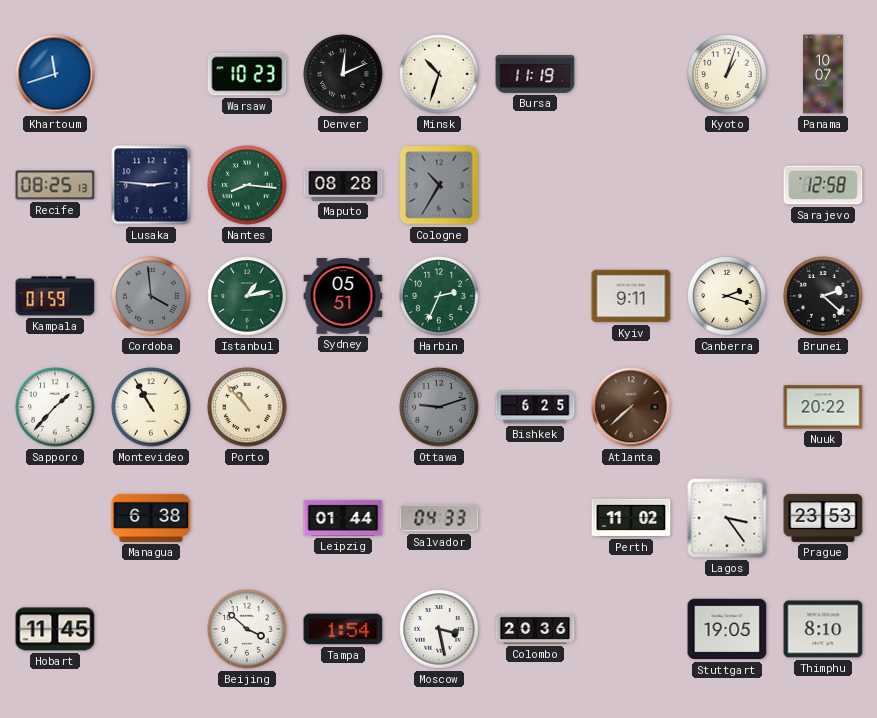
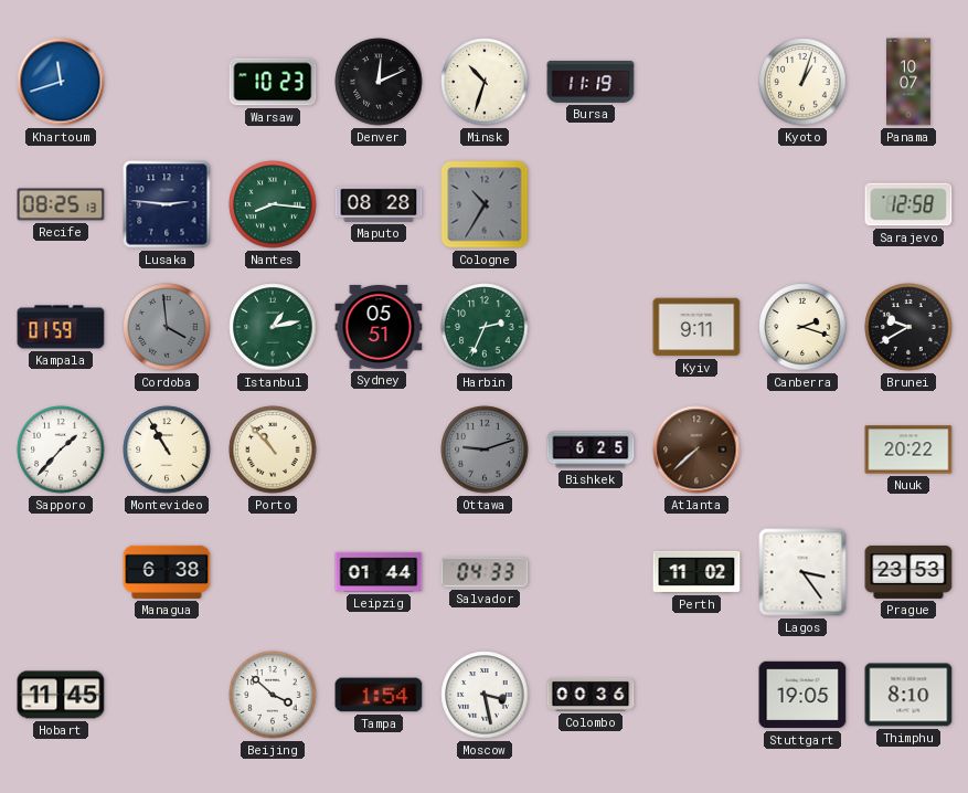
Brunei: 2:22 -> 9:40 (908, 327)
Colombo: 20:36 -> 00:36 (591, 695)
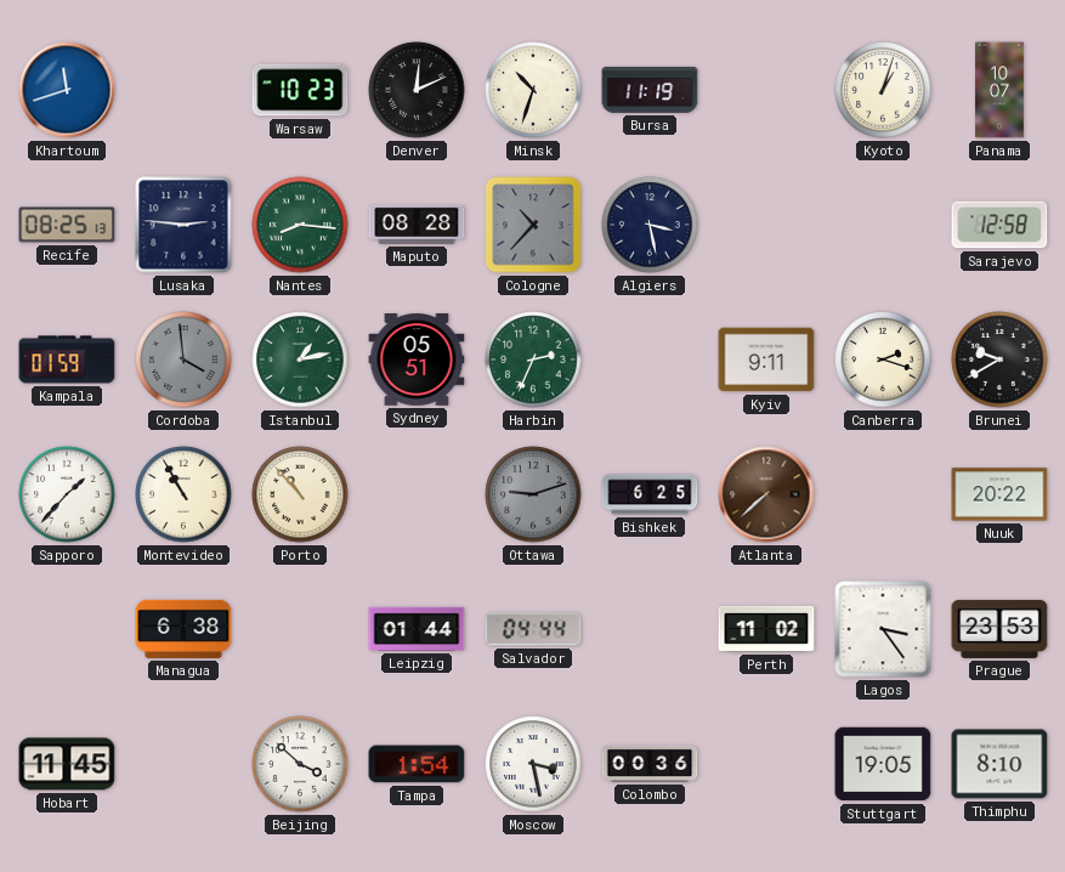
Cologne: 10:35 -> 10:37 (533, 225)
Algiers: none -> 3:28 (650, 225)
Salvador: 04:33 -> 04:44 (533, 629)
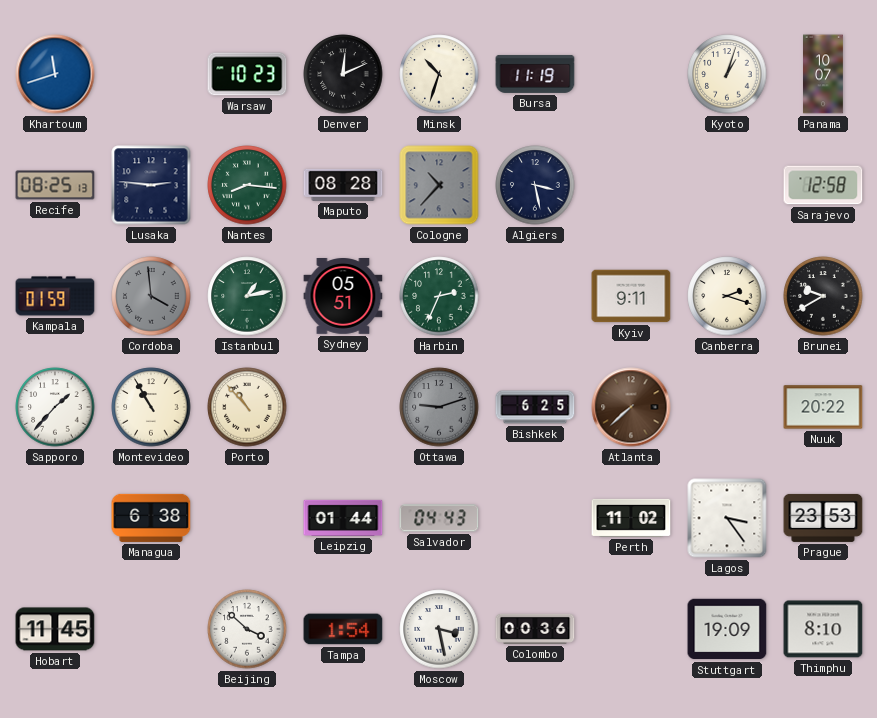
Salvador: 04:44 -> 04:43 (439, 518)
Stuttgart: 19:05 -> 19:09 (727, 629)
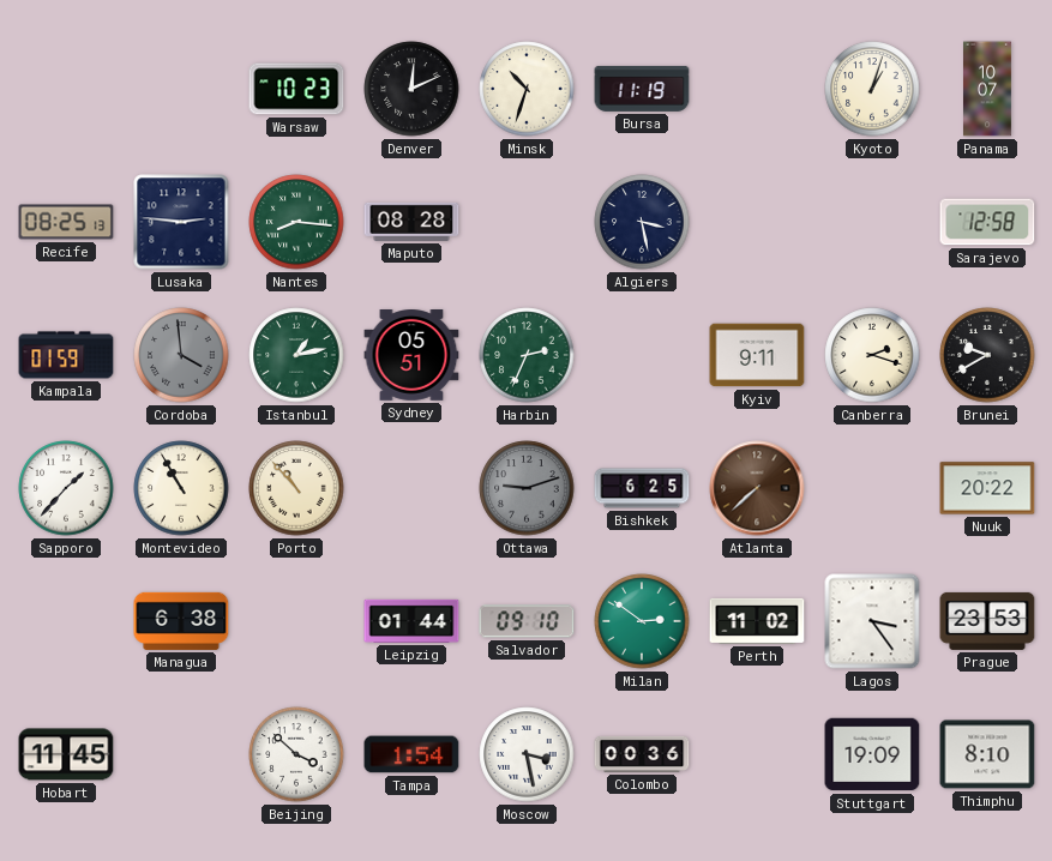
Khartoum: 11:42 -> none (55, 74)
Cologne: 10:37 -> none (439, 185)
Salvador: 04:43 -> 09:10 (527, 621)
Milan: none -> 2:51 (642, 621)
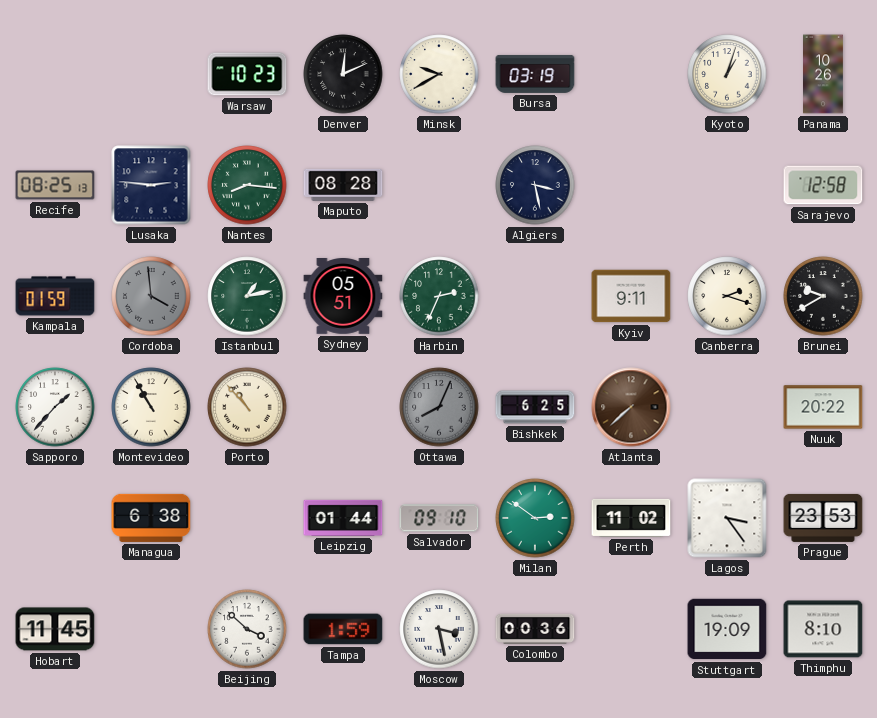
Minsk: 10:33 -> 9:40 (439, 74)
Bursa: 11:19 -> 03:19 (535, 74)
Panama: 10:07 -> 10:26 (824, 74)
Ottawa: 9:12 -> 8:04 (439, 407)
Tampa: 1:54 -> 1:59 (343, 629)
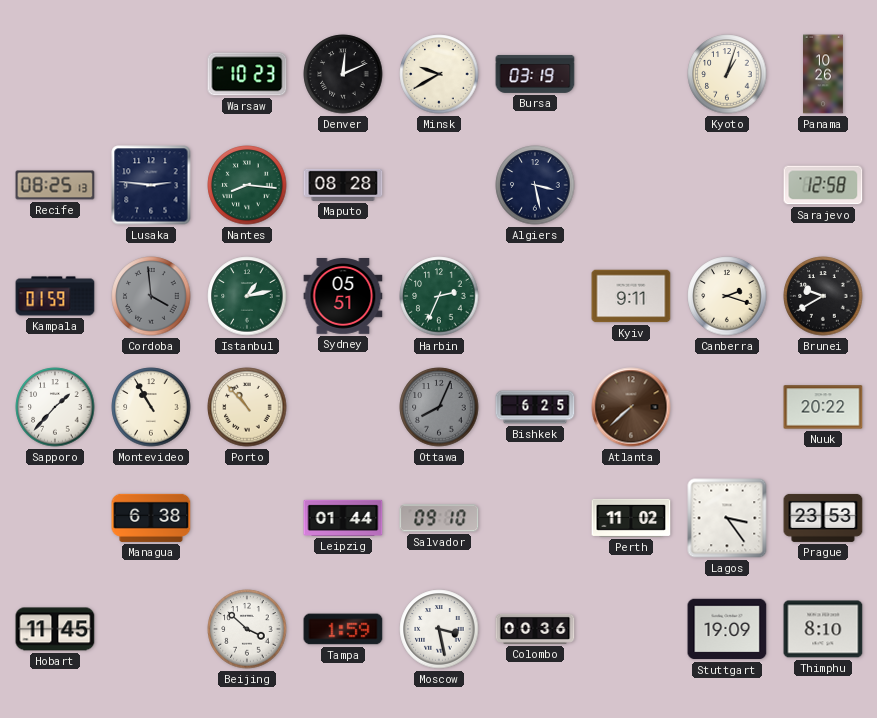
Milan: 2:51 -> none (535, 518)
